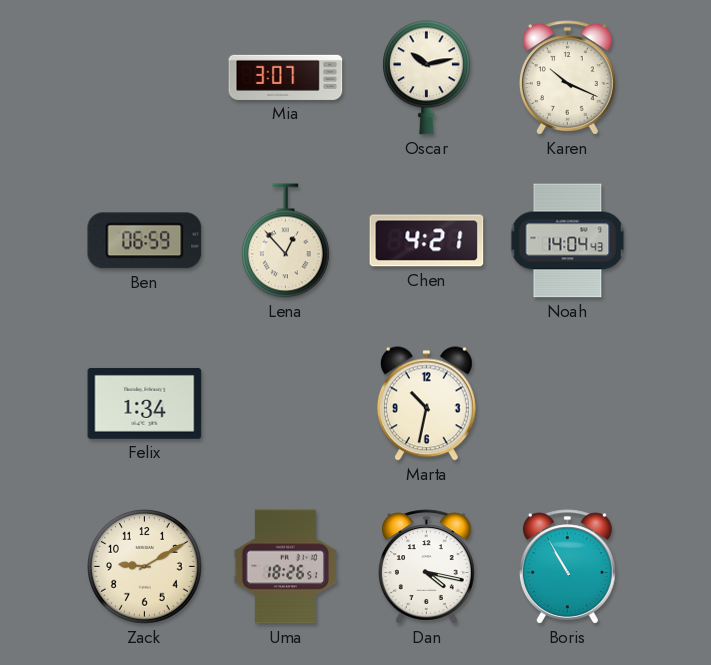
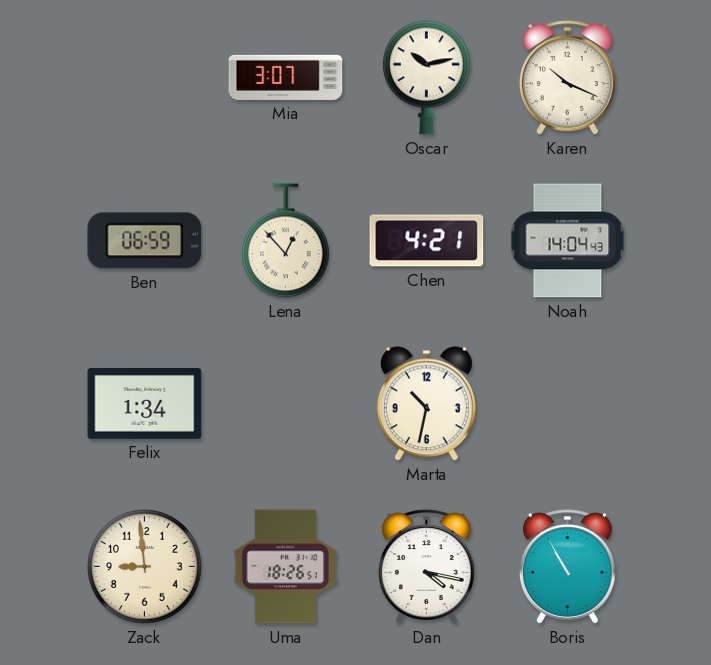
Zack: 9:10 -> 8:59 (145, 567)
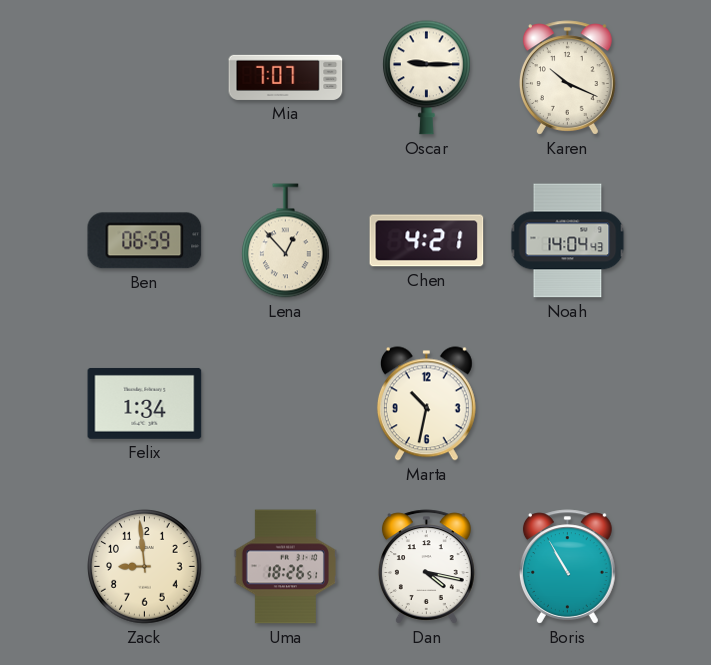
Mia: 3:07 -> 7:07 (286, 77)
Oscar: 10:13 -> 9:15 (427, 78)
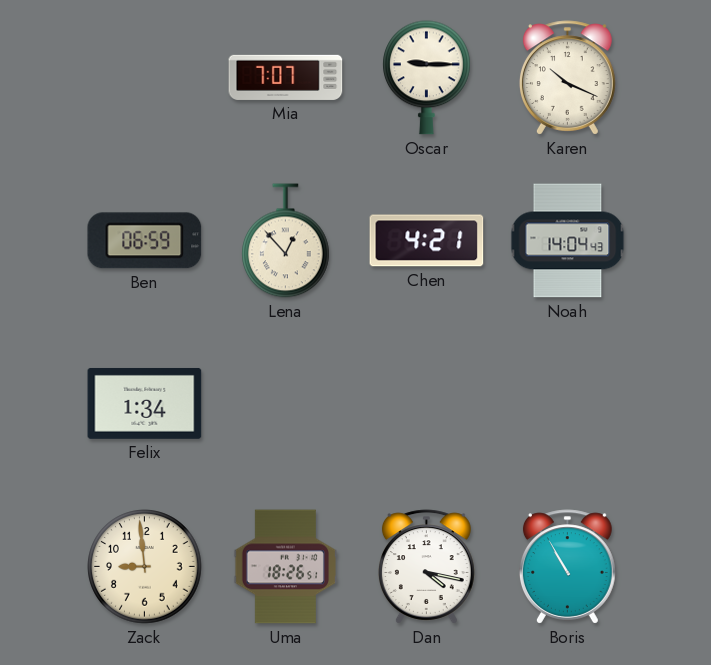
Marta: 10:32 -> none (426, 404)
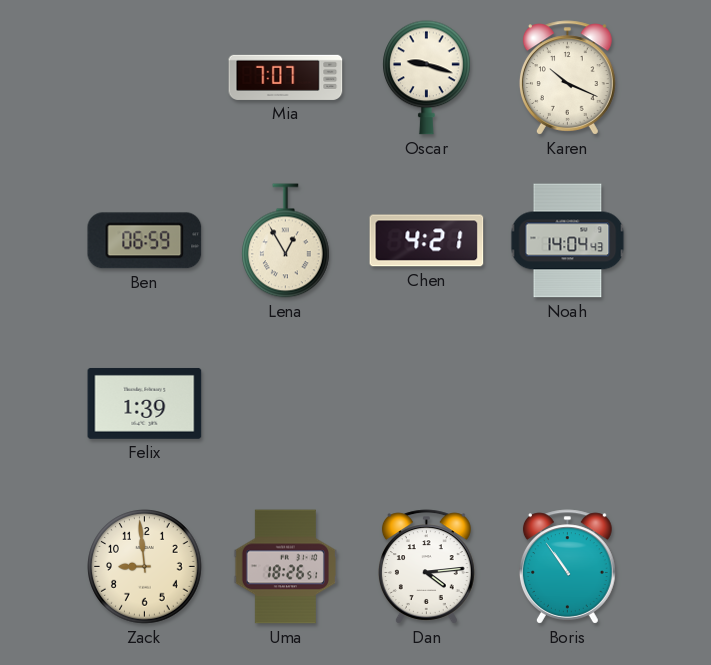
Oscar: 9:15 -> 9:18 (427, 78)
Lena: 12:53 -> 12:55 (286, 241)
Felix: 1:34 -> 1:39 (145, 403)
Dan: 4:17 -> 4:14 (426, 567)
Boris: 10:55 -> 10:54 (567, 567)
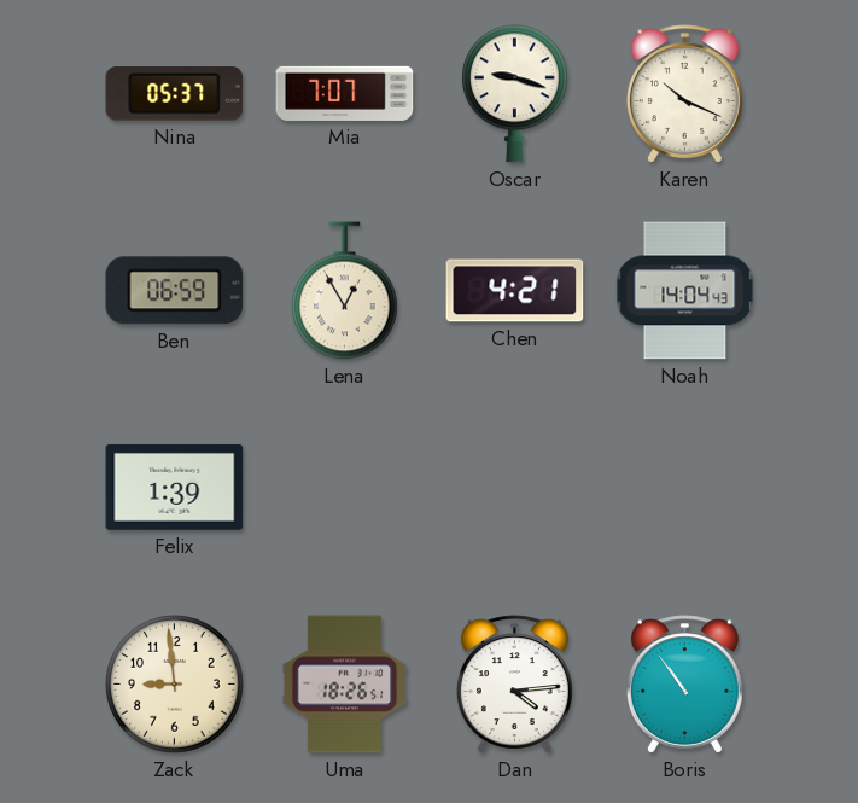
Nina: none -> 05:37 (175, 94)
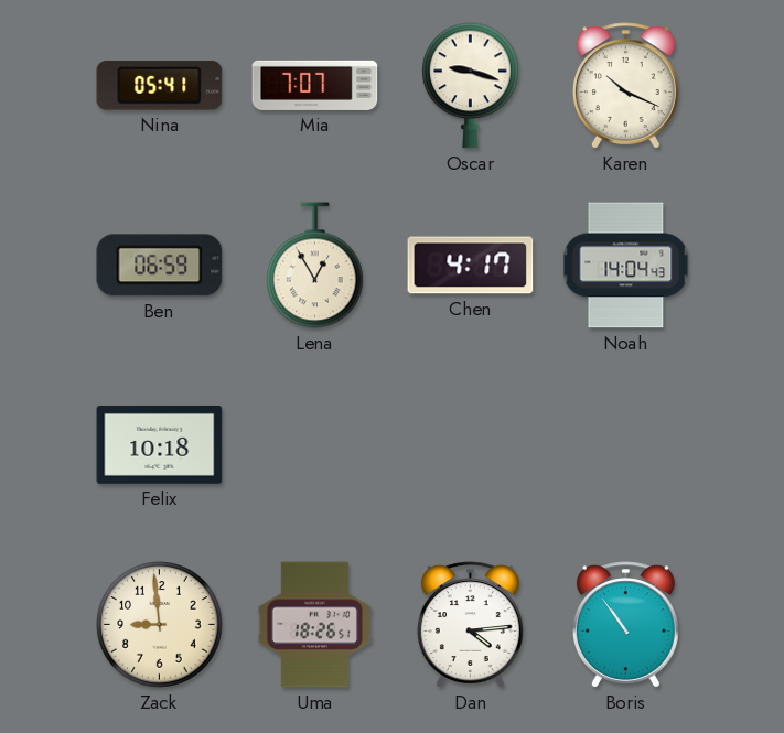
Nina: 05:37 -> 05:41 (160, 86)
Chen: 4:21 -> 4:17 (471, 266)
Felix: 1:39 -> 10:18 (160, 444)
